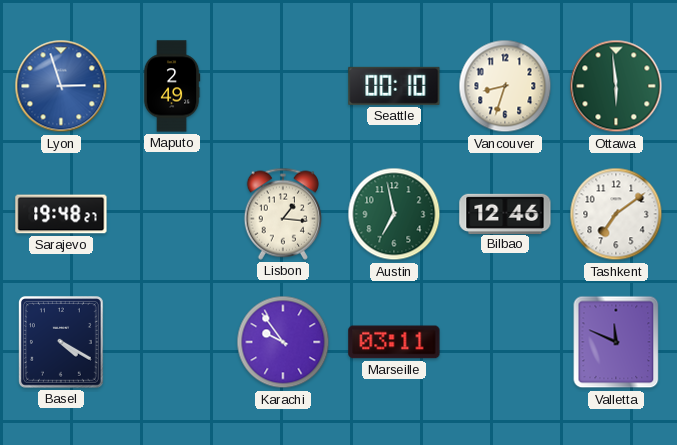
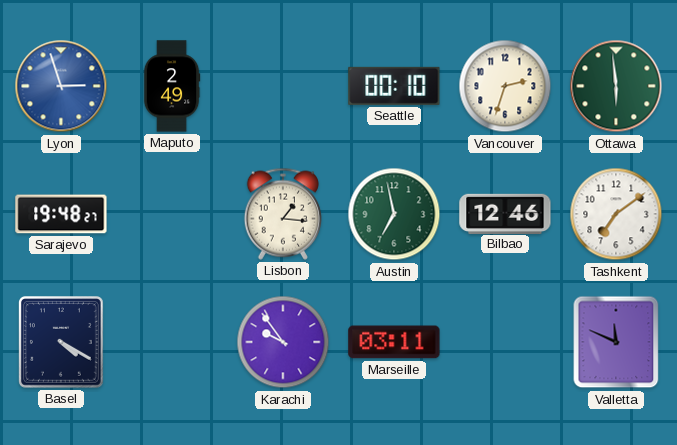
Vancouver: 8:33 -> 2:33 (505, 86)
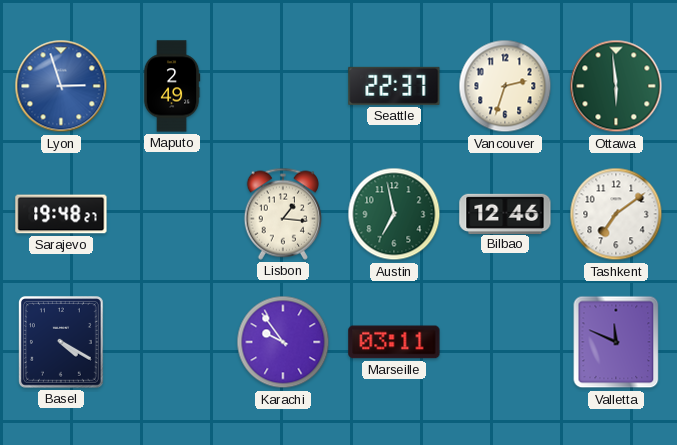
Seattle: 00:10 -> 22:37 (394, 86)
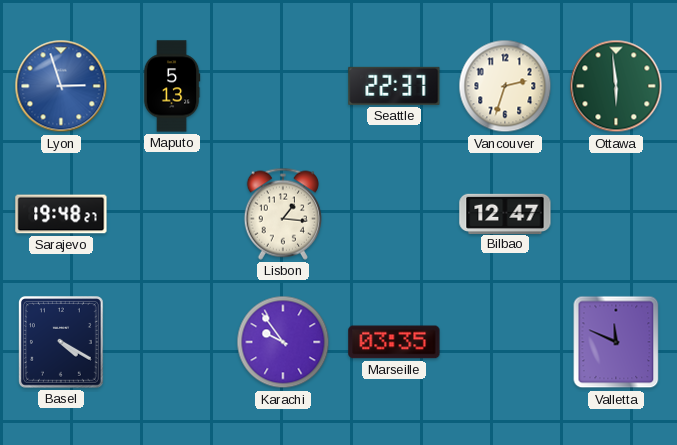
Maputo: 2:49 -> 5:13 (172, 86)
Austin: 6:58 -> none (394, 214)
Bilbao: 12:46 -> 12:47 (505, 213)
Tashkent: 7:09 -> none (616, 214)
Marseille: 03:11 -> 03:35 (394, 342)
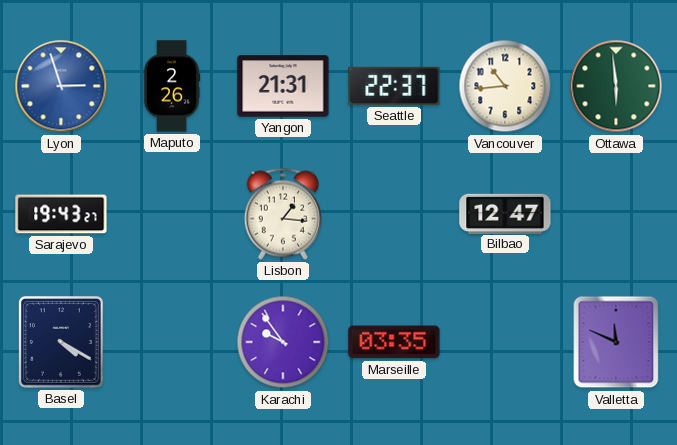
Maputo: 5:13 -> 2:26 (172, 86)
Yangon: none -> 21:31 (283, 86)
Vancouver: 2:33 -> 10:44 (505, 86)
Sarajevo: 19:48 -> 19:43 (61, 214)
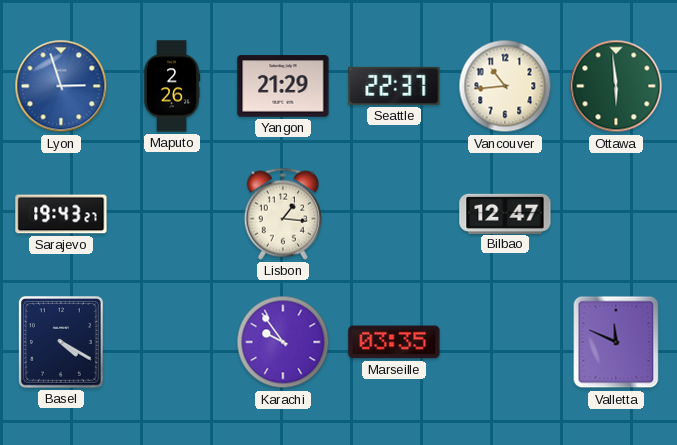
Yangon: 21:31 -> 21:29 (283, 86)
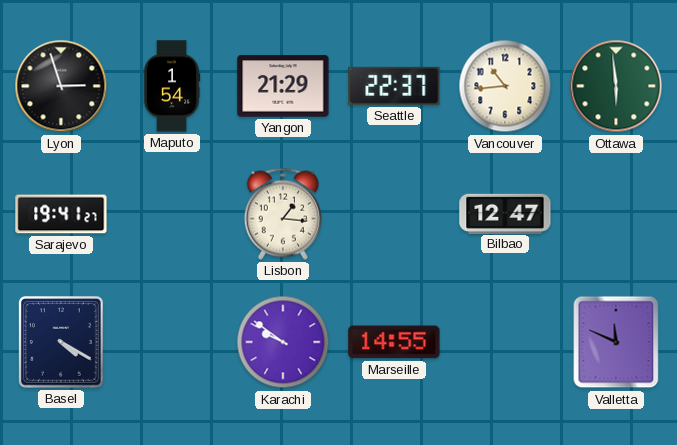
Lyon dial: blue -> black (61, 86)
Maputo: 2:26 -> 1:54 (172, 86)
Sarajevo: 19:43 -> 19:41 (61, 214)
Karachi: 9:54 -> 9:51 (283, 342)
Marseille: 03:35 -> 14:55 (394, 342)
